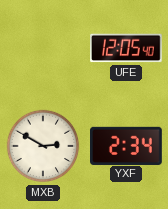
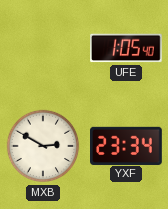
UFE: 12:05 -> 1:05 (127, 48)
YXF: 2:34 -> 23:34 (127, 145)
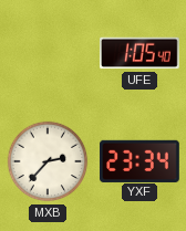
MXB: 2:50 -> 2:37 (48, 161)
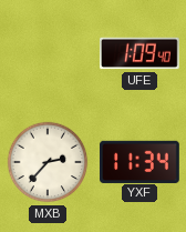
UFE: 1:05 -> 1:09 (141, 53)
YXF: 23:34 -> 11:34 (141, 161)
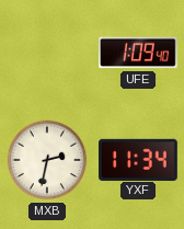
MXB: 2:37 -> 2:32 (47, 160)
